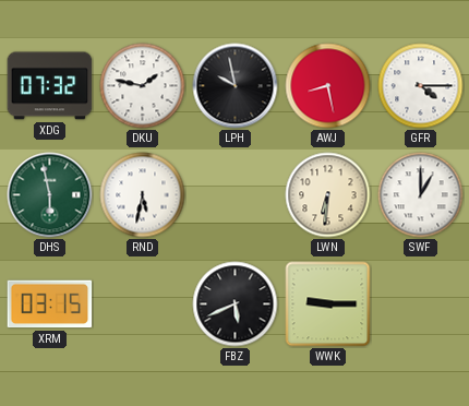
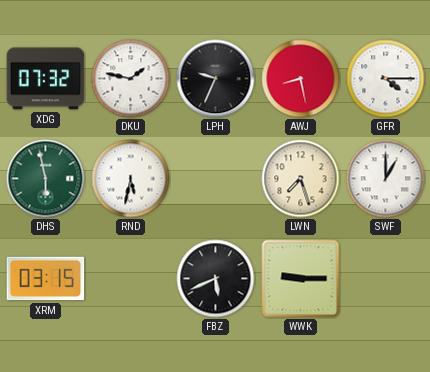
LPH: 9:58 -> 9:34 (216, 79)
LWN: 6:31 -> 7:27 (301, 179)
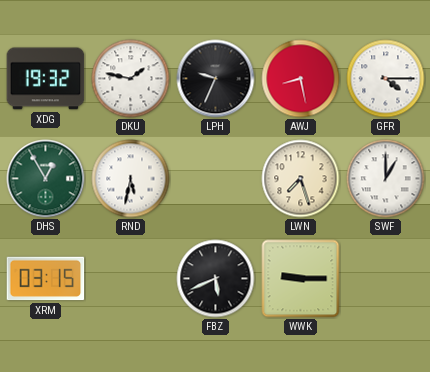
XDG: 07:32 -> 19:32 (46, 79)
DHS: 5:58 -> 12:55 (46, 179)
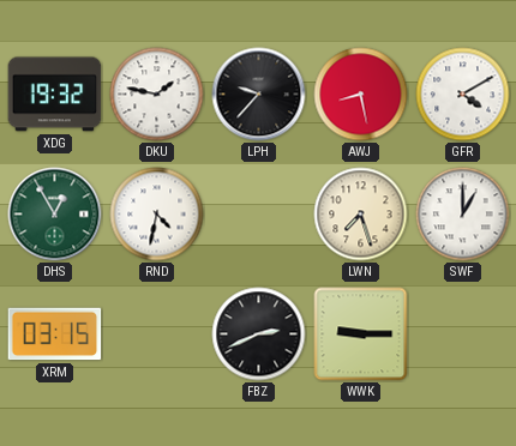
LPH: 9:34 -> 9:37 (259, 95)
GFR: 4:15 -> 4:10 (463, 95)
RND: 5:32 -> 4:32 (157, 215)
FBZ: 5:41 -> 2:41 (259, 334)
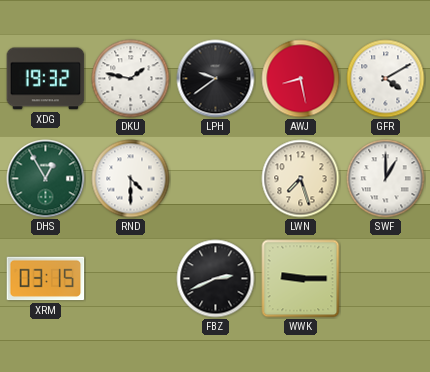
LPH: 9:37 -> 9:39 (216, 79)
RND: 4:32 -> 4:30 (131, 179)
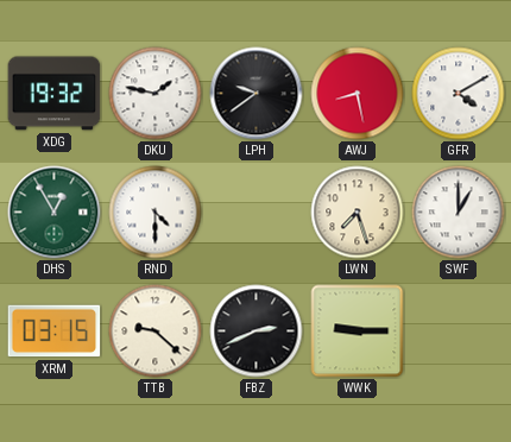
TTB: none -> 9:22 (156, 331)
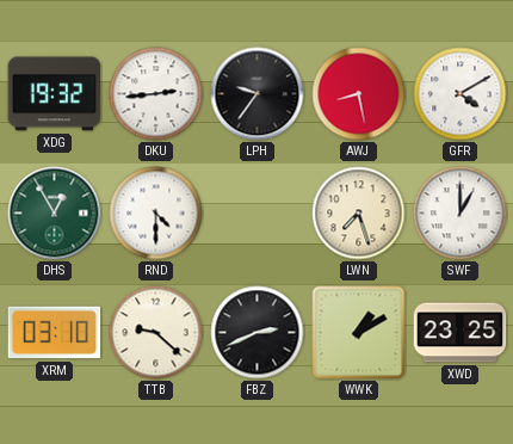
DKU: 1:47 -> 2:44 (156, 94)
LPH: 9:39 -> 9:36 (258, 94)
XRM: 03:15 -> 03:10 (55, 333)
WWK: 9:15 -> 1:10 (359, 333)
XWD: none -> 23:25 (461, 333)
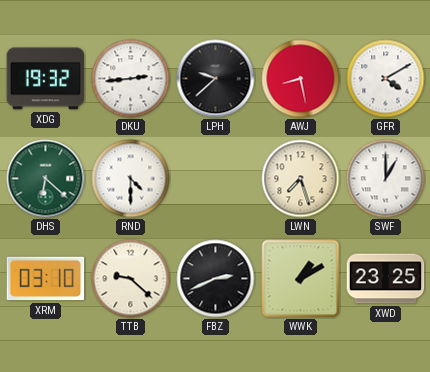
LPH: 9:36 -> 9:38 (216, 79)
DHS: 12:55 -> 6:22 (46, 179)
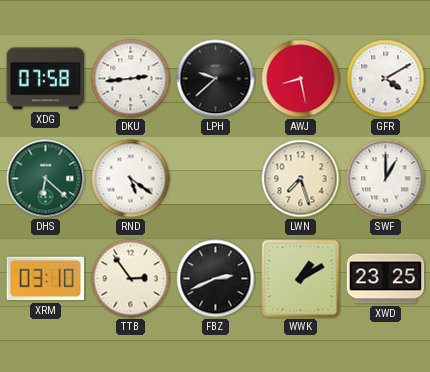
XDG: 19:32 -> 07:58 (46, 79)
RND: 4:30 -> 5:21 (131, 179)
TTB: 9:22 -> 2:54 (131, 279)
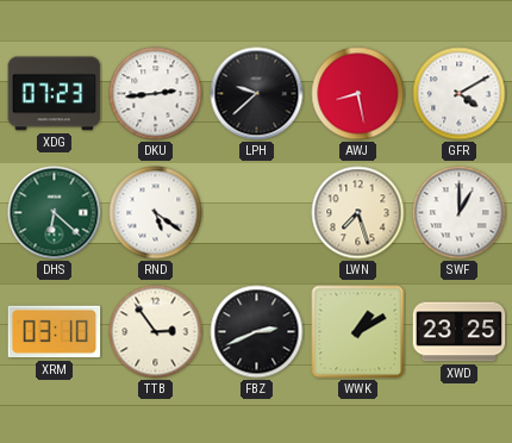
XDG: 07:58 -> 07:23 (55, 94)
